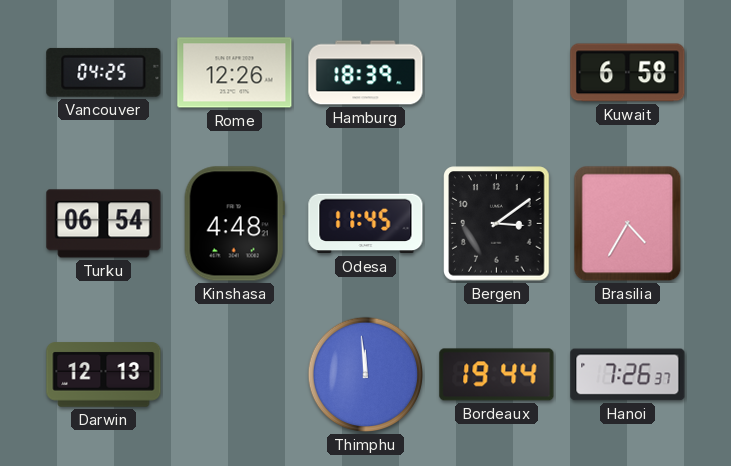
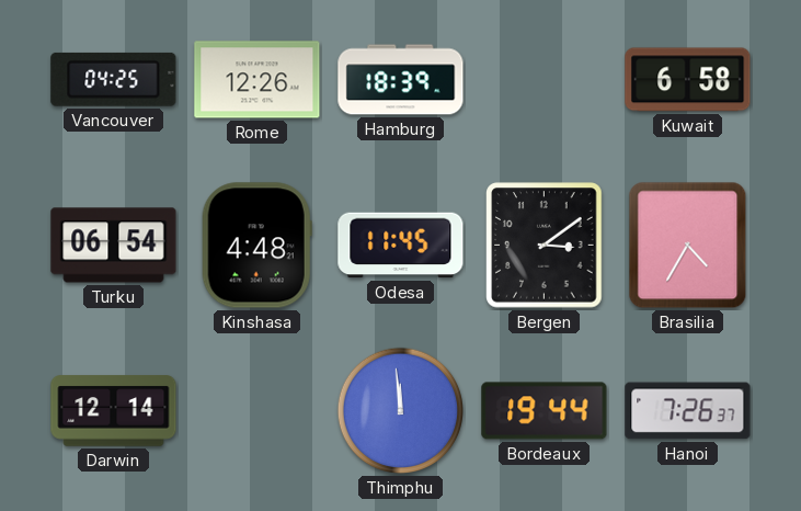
Darwin: 12:13 -> 12:14 (114, 411)
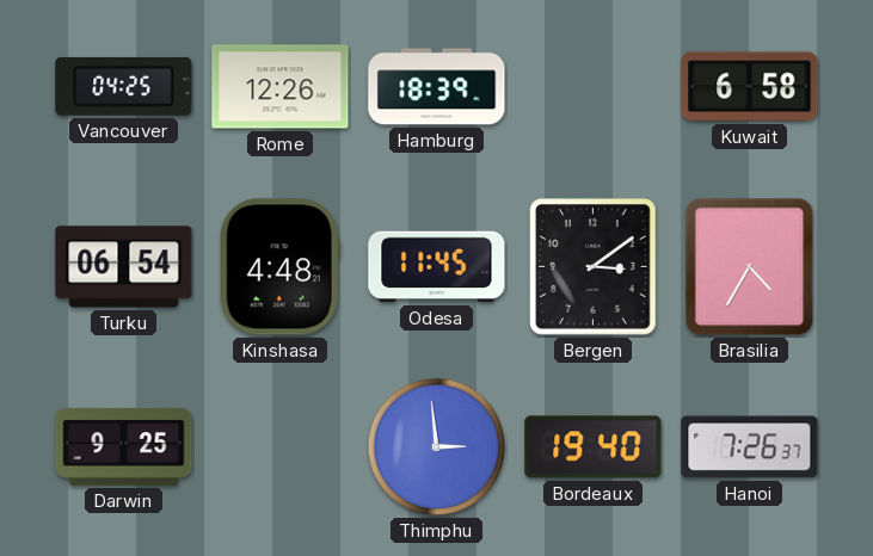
Darwin: 12:14 -> 9:25 (124, 447)
Thimphu: 11:59 -> 2:59 (437, 447)
Bordeaux: 19:44 -> 19:40 (594, 447)
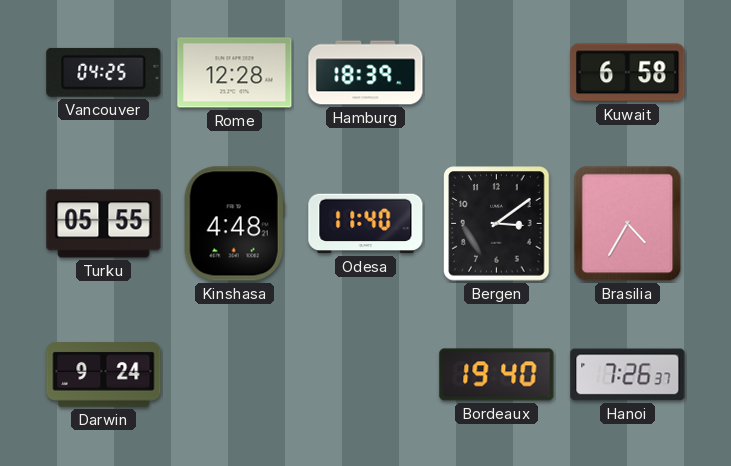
Rome: 12:26 -> 12:28 (235, 73)
Turku: 06:54 -> 05:55 (104, 224)
Odesa: 11:45 -> 11:40 (366, 224)
Darwin: 9:25 -> 9:24 (104, 375)
Thimphu: 2:59 -> none (437, 447)
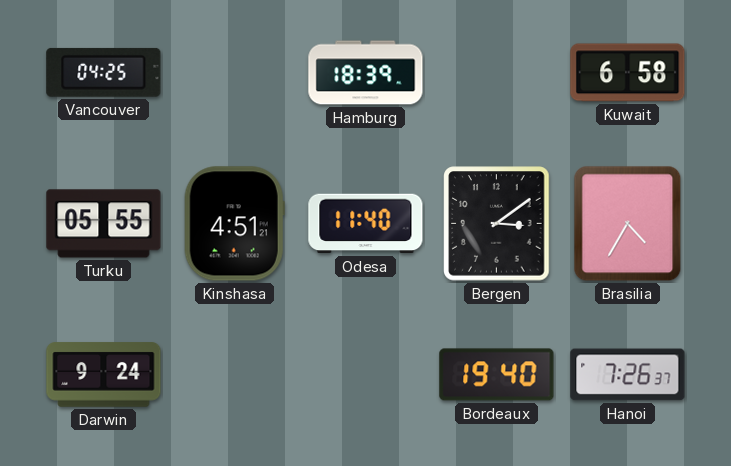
Rome: 12:28 -> none (235, 73)
Kinshasa: 4:48 -> 4:51 (234, 224)
